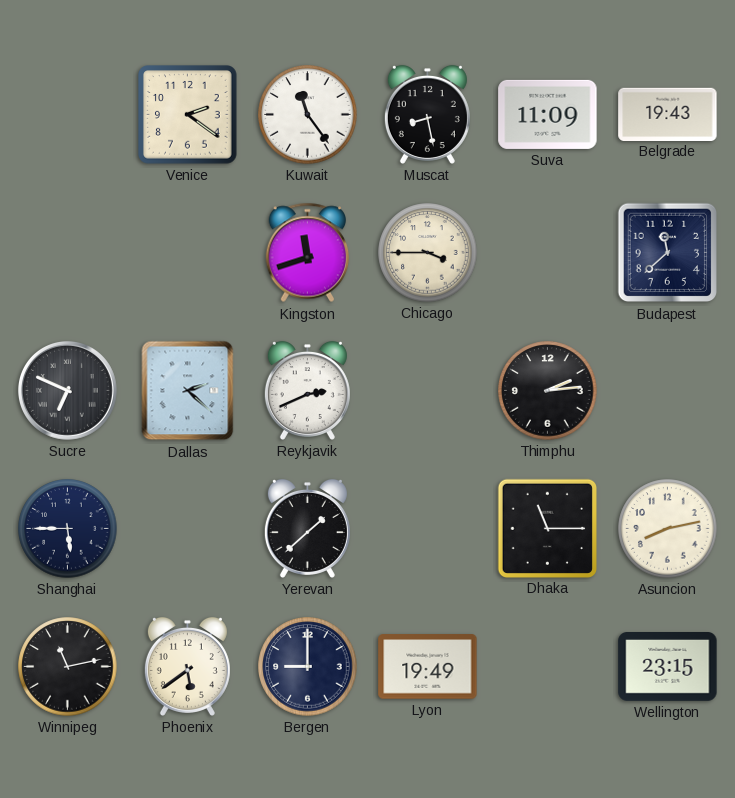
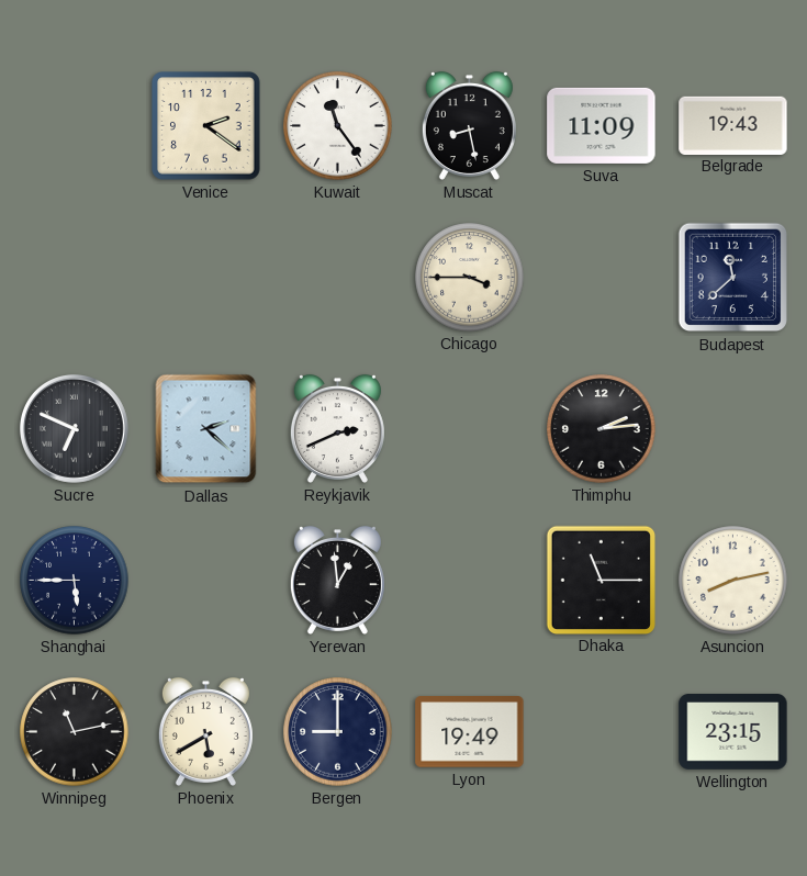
Kingston: 11:42 -> none (308, 253)
Yerevan: 1:38 -> 12:59 (337, 580)
Phoenix: 5:39 -> 5:40 (205, 731)
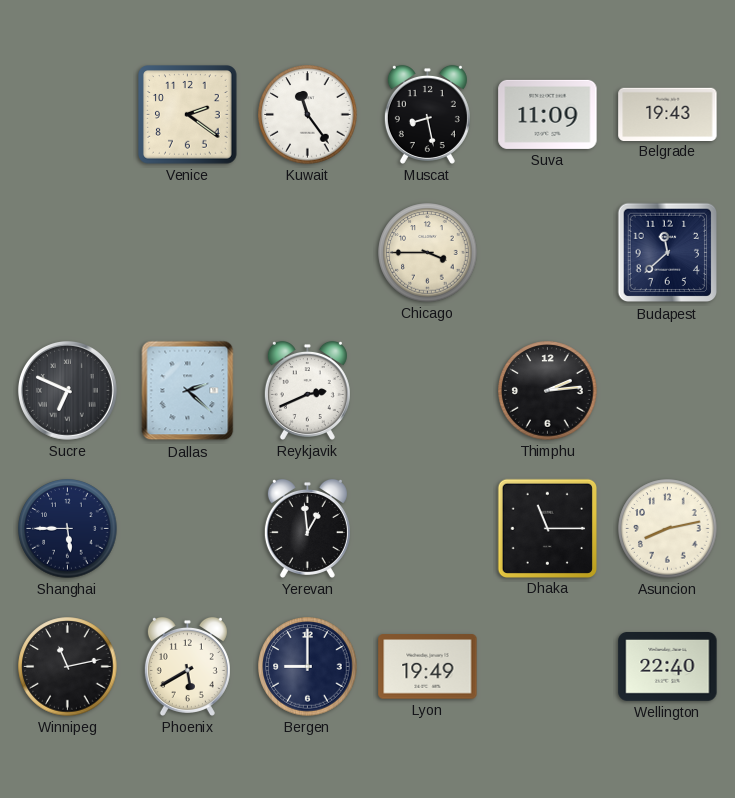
Wellington: 23:15 -> 22:40 (668, 667)
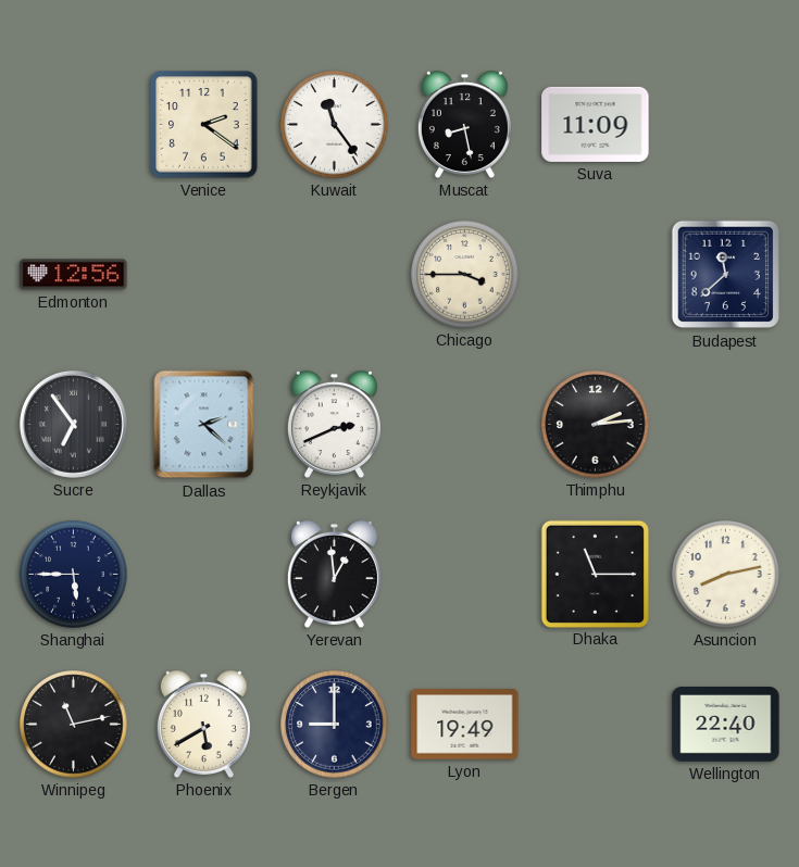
Belgrade: 19:43 -> none (668, 114)
Edmonton: none -> 12:56 (74, 275)
Sucre: 6:49 -> 6:54 (73, 424)
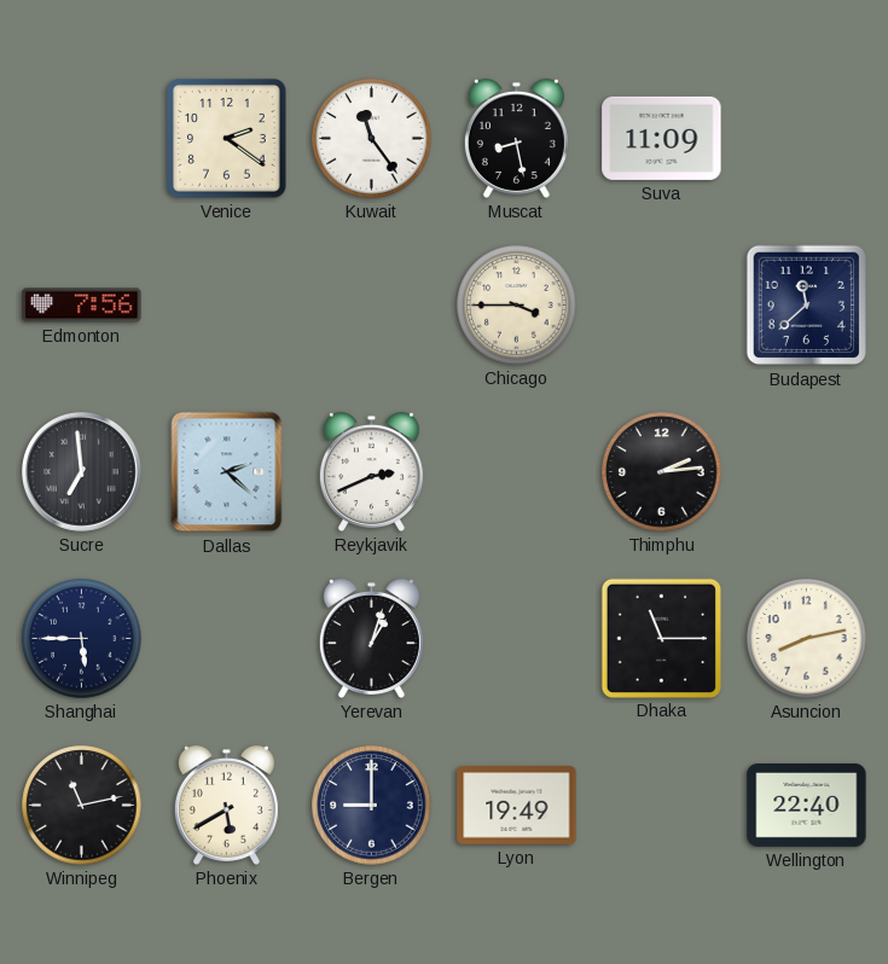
Edmonton: 12:56 -> 7:56 (82, 306)
Sucre: 6:54 -> 6:59 (81, 471)
Yerevan: 12:59 -> 1:03 (371, 638)
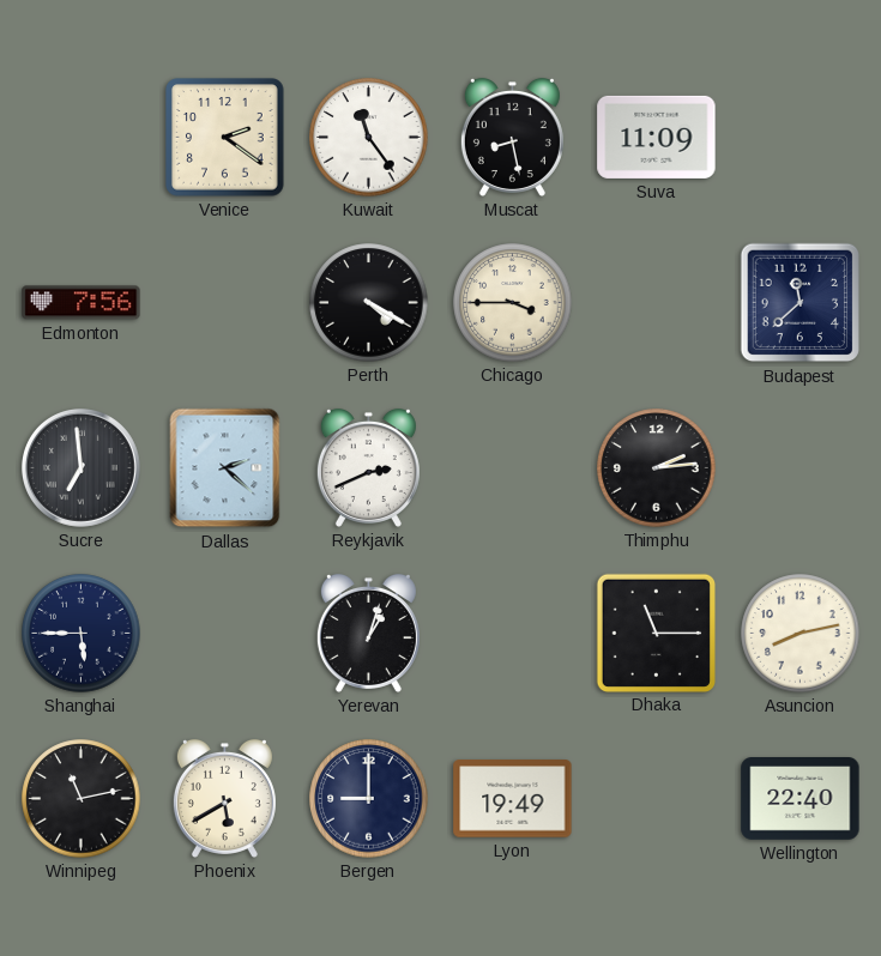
Perth: none -> 4:20 (369, 303)
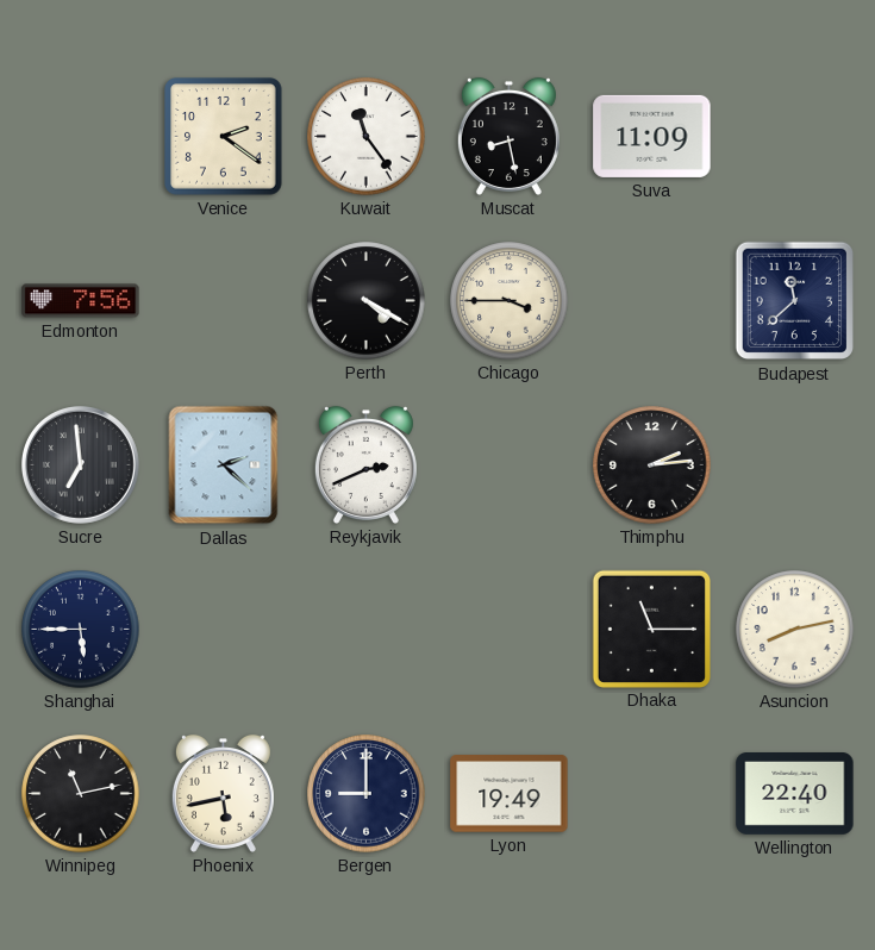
Yerevan: 1:03 -> none (368, 633)
Phoenix: 5:40 -> 5:43 (223, 793)
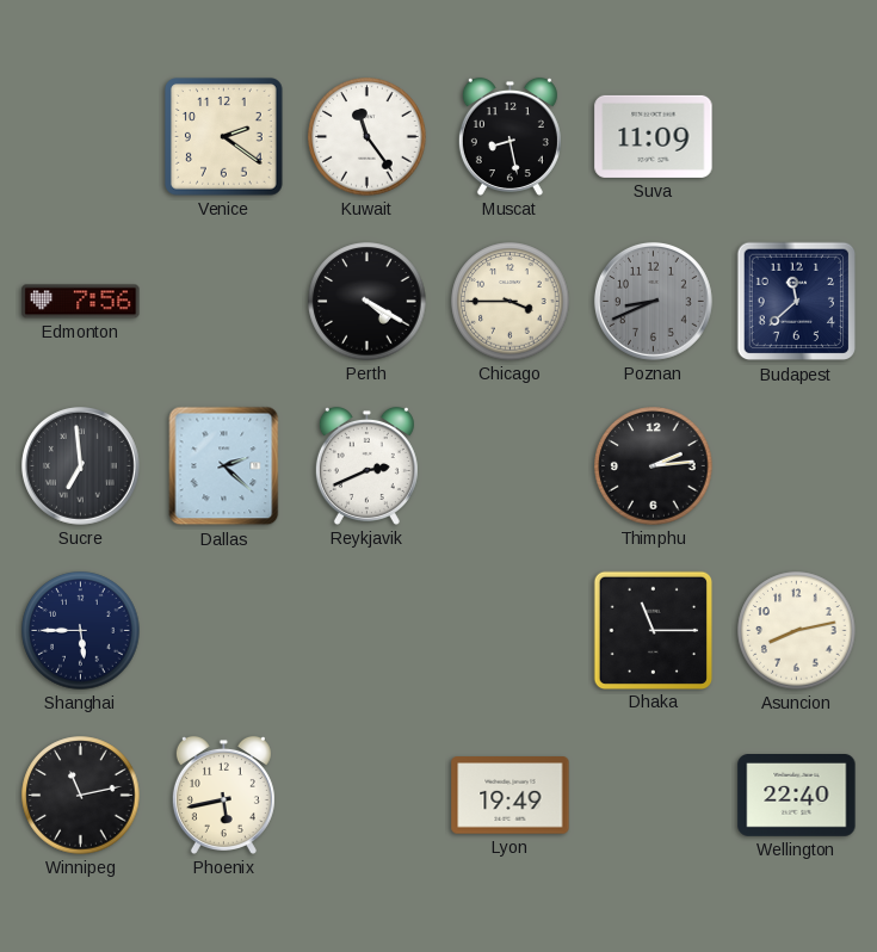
Poznan: none -> 8:41 (653, 301)
Bergen: 9:00 -> none (367, 794)
